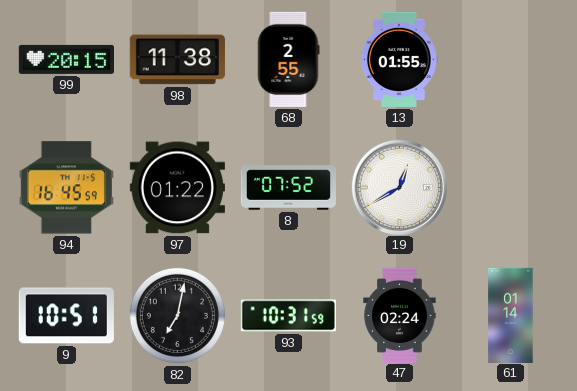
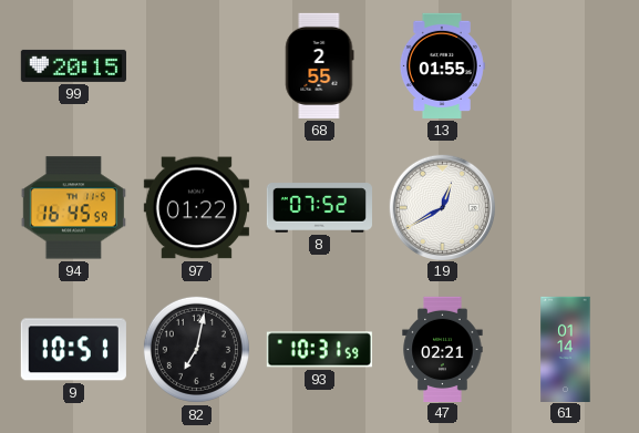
98: 11:38 -> none (177, 60)
47: 02:24 -> 02:21 (443, 349)
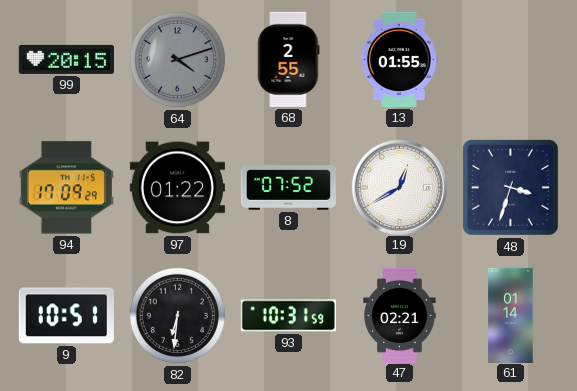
64: none -> 4:12 (177, 59)
94: 16:45 -> 17:09 (66, 188)
48: none -> 3:33 (510, 187)
82: 7:02 -> 6:31 (177, 315)
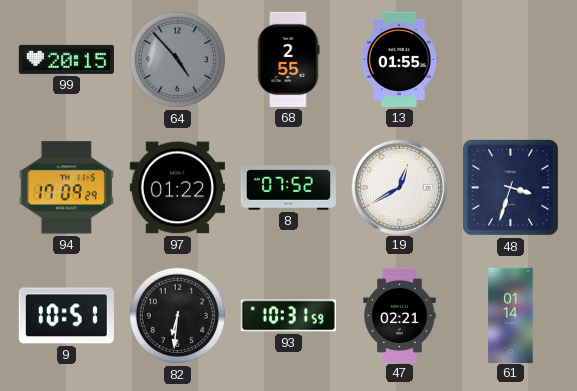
64: 4:12 -> 4:53 (177, 59)
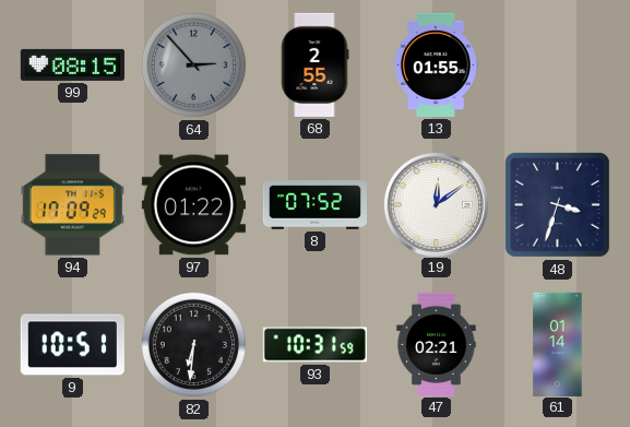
99: 20:15 -> 08:15 (72, 64)
64: 4:53 -> 2:53 (193, 64)
19: 12:40 -> 12:09 (436, 204)
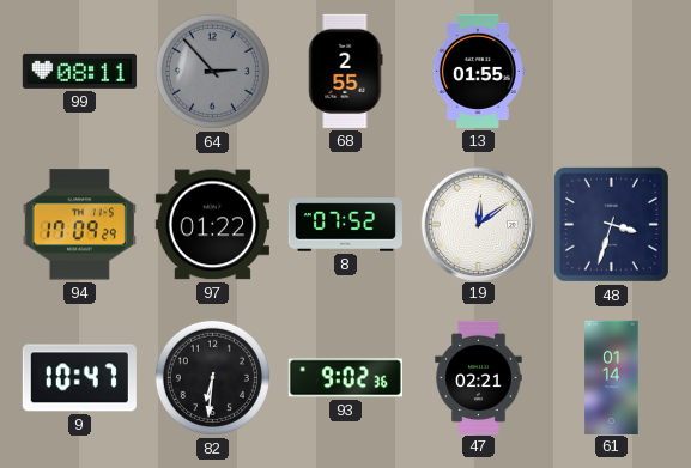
99: 08:15 -> 08:11 (79, 71)
9: 10:51 -> 10:47 (79, 378)
93: 10:31 -> 9:02 (345, 378)
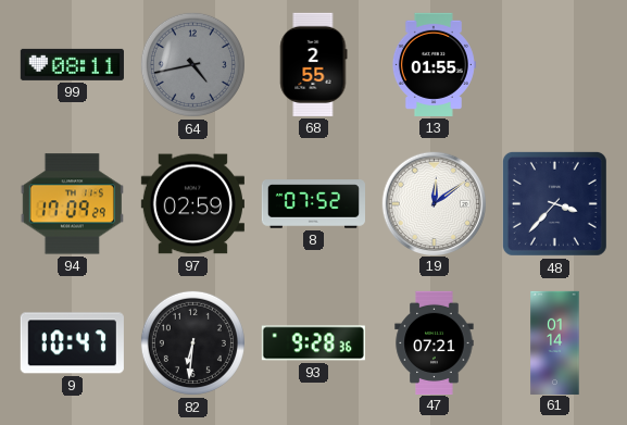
64: 2:53 -> 4:43 (192, 64)
97: 01:22 -> 02:59 (192, 204)
48: 3:33 -> 3:37 (554, 203)
93: 9:02 -> 9:28 (313, 343)
47: 02:21 -> 07:21 (435, 342)
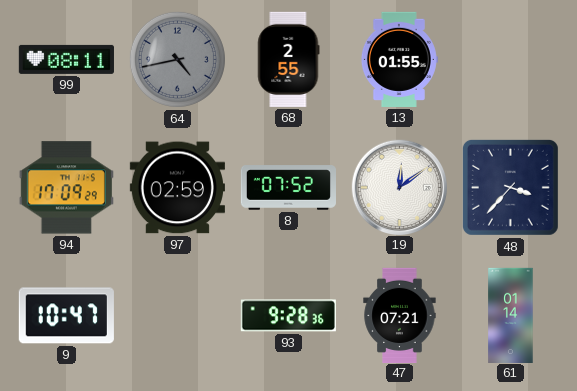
82: 6:31 -> none (192, 342)
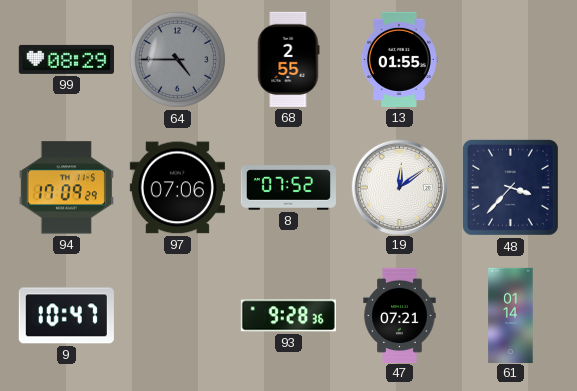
99: 08:11 -> 08:29 (66, 59)
64: 4:43 -> 4:45 (177, 59)
97: 02:59 -> 07:06 (177, 188)
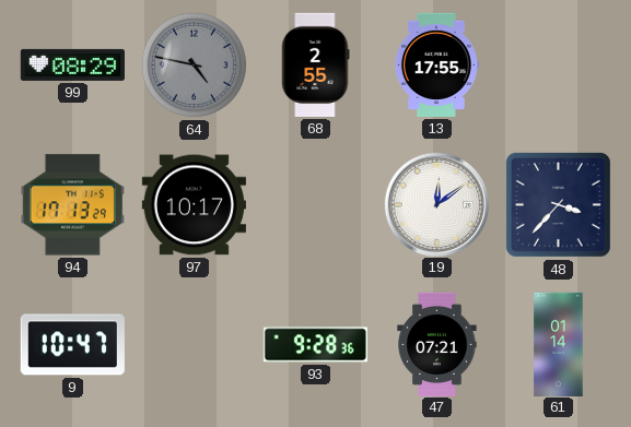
64: 4:45 -> 4:47 (194, 64)
13: 01:55 -> 17:55 (436, 64)
94: 17:09 -> 17:13 (72, 205)
97: 07:06 -> 10:17 (194, 205)
8: 07:52 -> none (288, 188)
